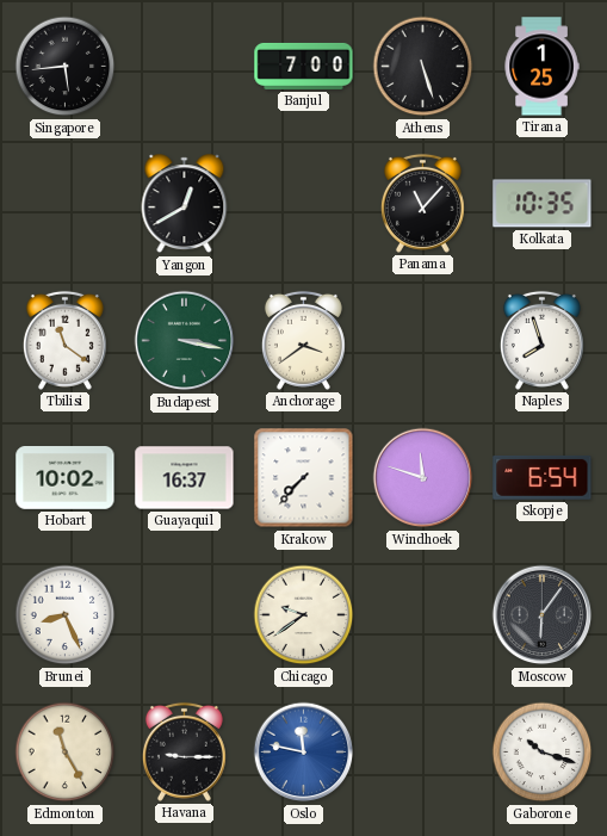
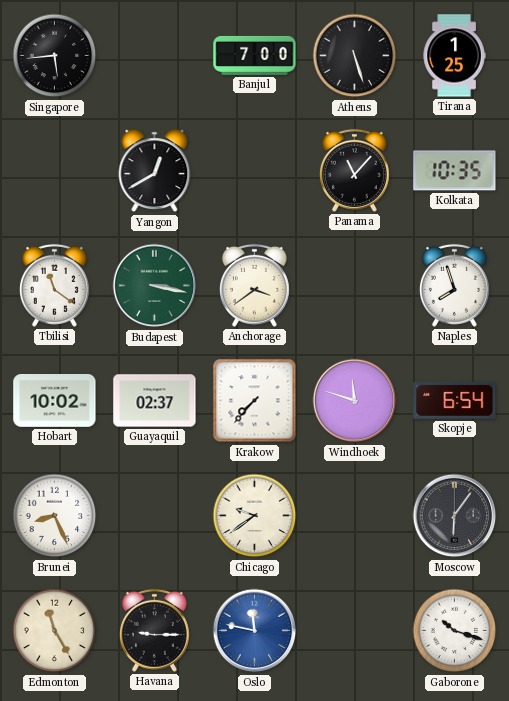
Guayaquil: 16:37 -> 02:37 (155, 401)
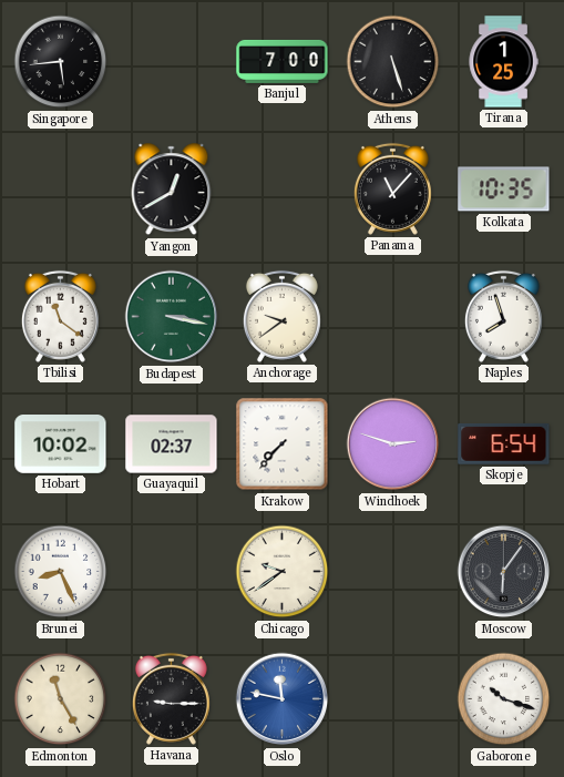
Anchorage: 3:39 -> 9:39 (281, 316)
Windhoek: 11:48 -> 2:48 (393, 444)
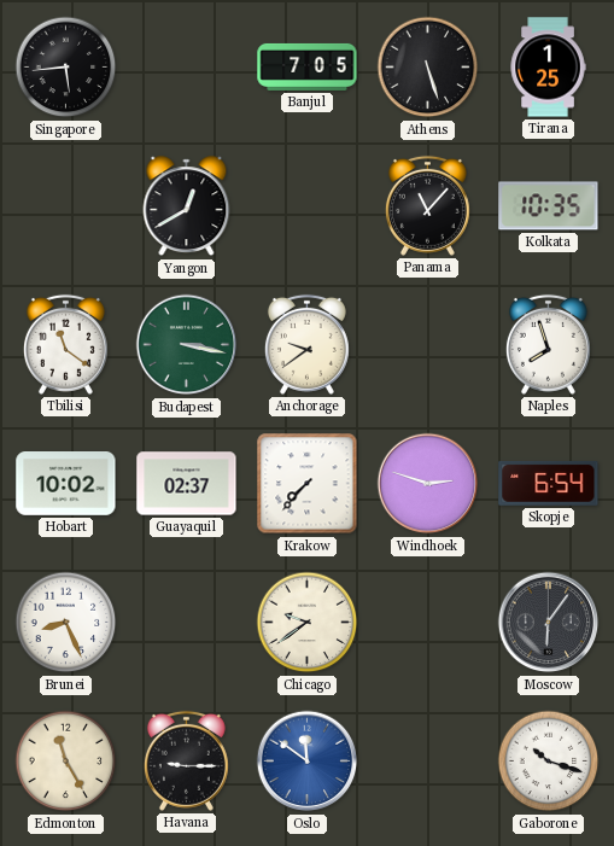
Banjul: 7:00 -> 7:05 (308, 66)
Oslo: 11:47 -> 11:51 (308, 762)
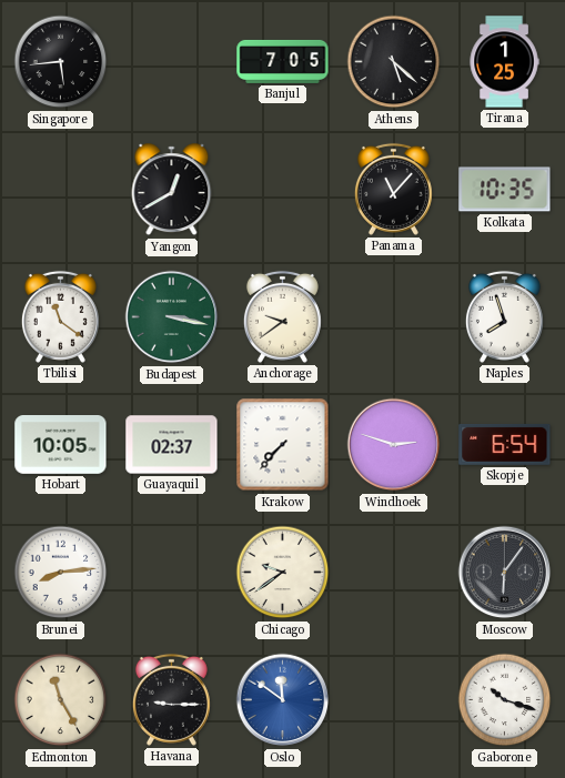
Athens: 5:27 -> 5:22 (394, 62)
Hobart: 10:02 -> 10:05 (61, 445)
Brunei: 8:26 -> 8:14 (61, 573)
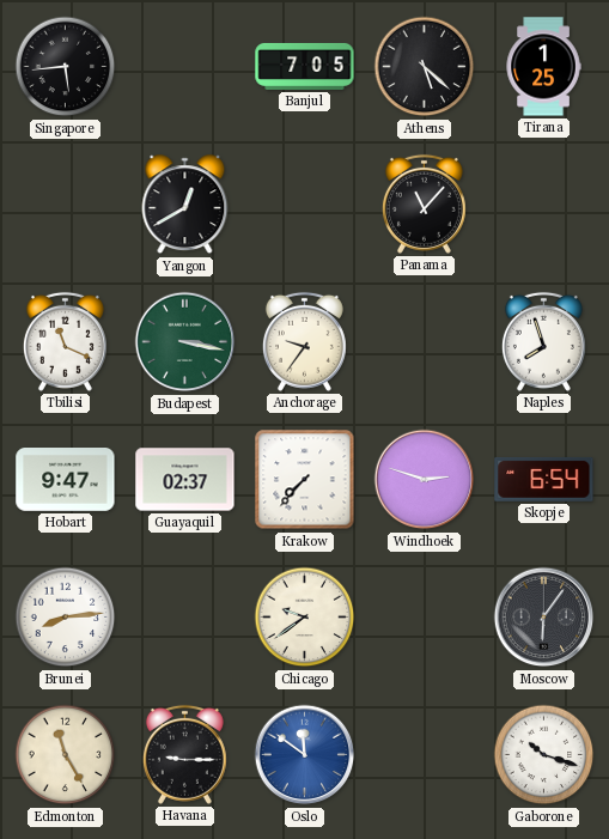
Kolkata: 10:35 -> none (505, 190)
Tbilisi: 11:21 -> 11:19 (65, 341)
Anchorage: 9:39 -> 9:36 (304, 341)
Hobart: 10:05 -> 9:47 (66, 480)
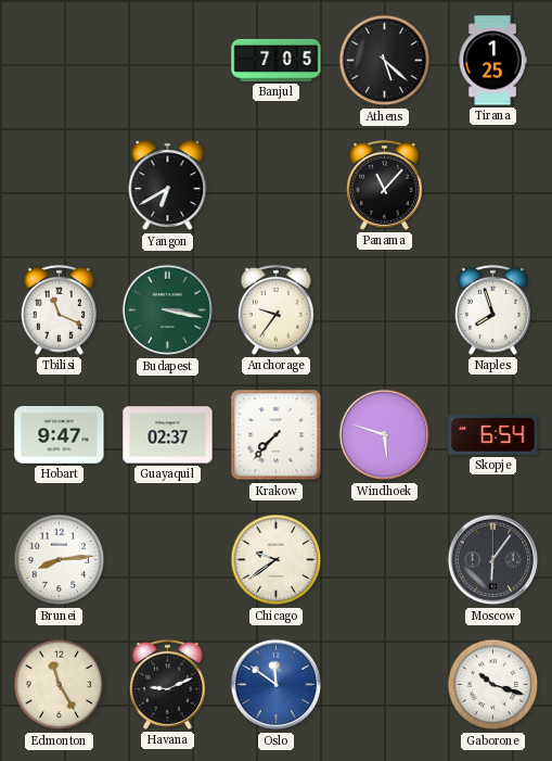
Singapore: 5:44 -> none (66, 67)
Yangon: 12:40 -> 6:40 (168, 186)
Windhoek: 2:48 -> 5:48 (385, 435)
Havana: 9:15 -> 9:11 (167, 684)
